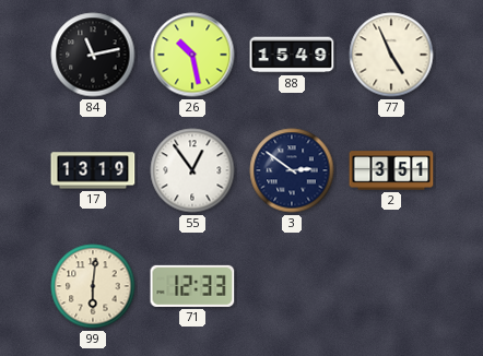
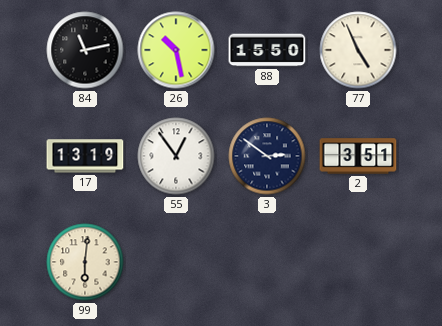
88: 15:49 -> 15:50 (267, 50)
71: 12:33 -> none (192, 286)
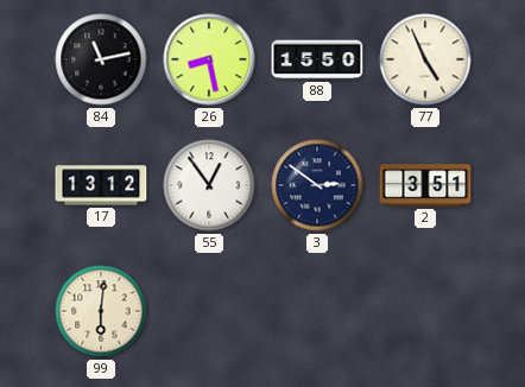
26: 10:28 -> 8:28 (209, 59)
17: 13:19 -> 13:12 (101, 185)
